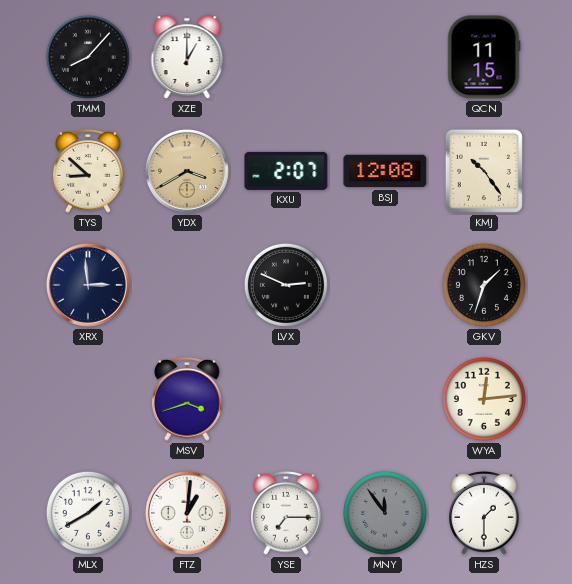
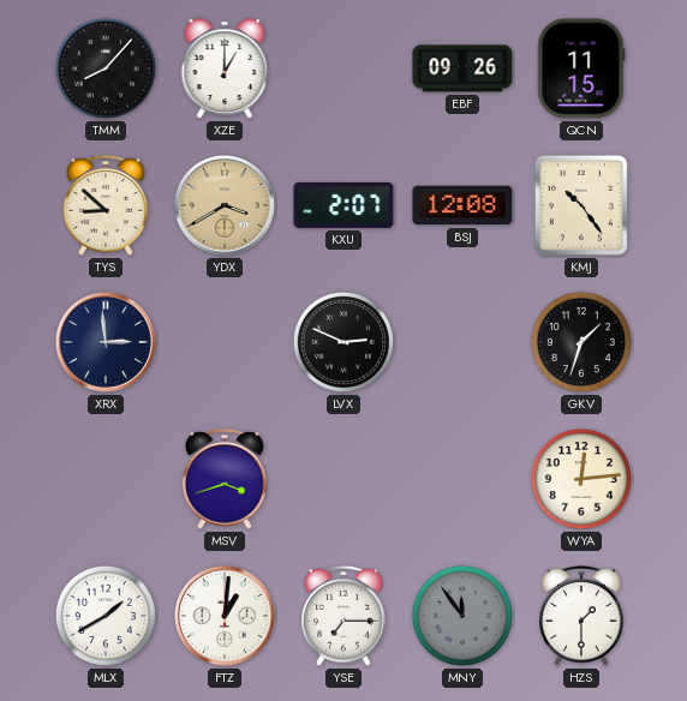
EBF: none -> 09:26 (462, 68)
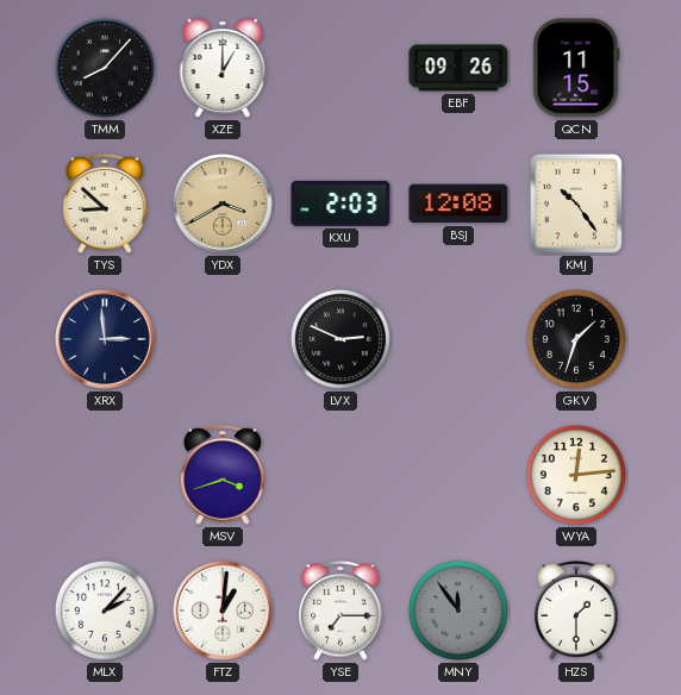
KXU: 2:07 -> 2:03 (340, 204)
MLX: 1:40 -> 2:07 (105, 611)
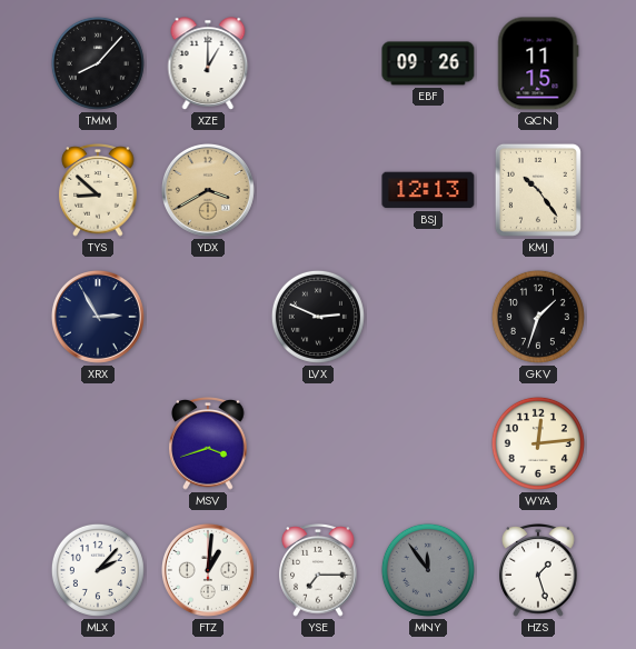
KXU: 2:03 -> none (340, 204)
BSJ: 12:08 -> 12:13 (428, 190)
XRX: 2:59 -> 2:55 (98, 317)
HZS: 1:30 -> 1:27 (538, 571)
